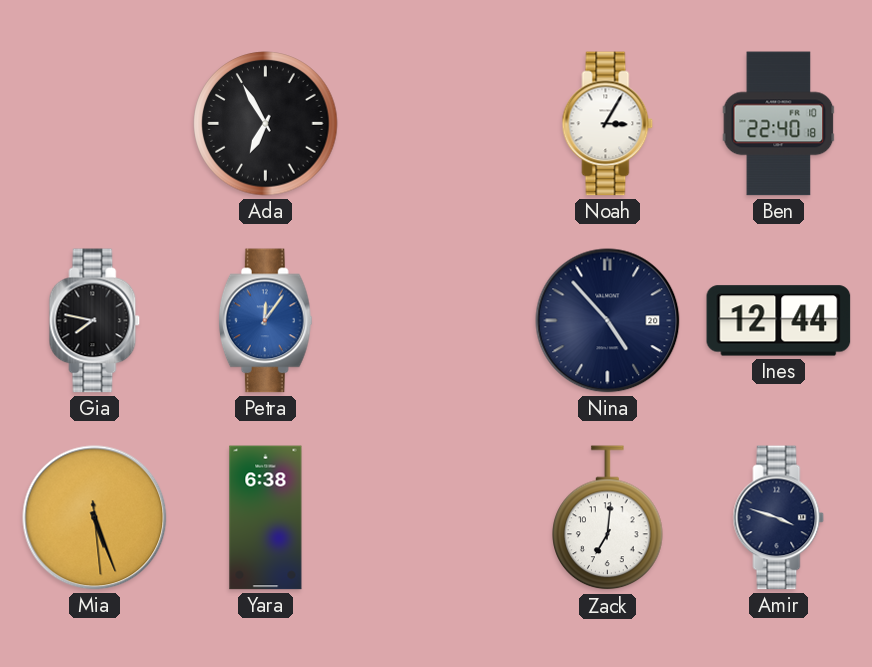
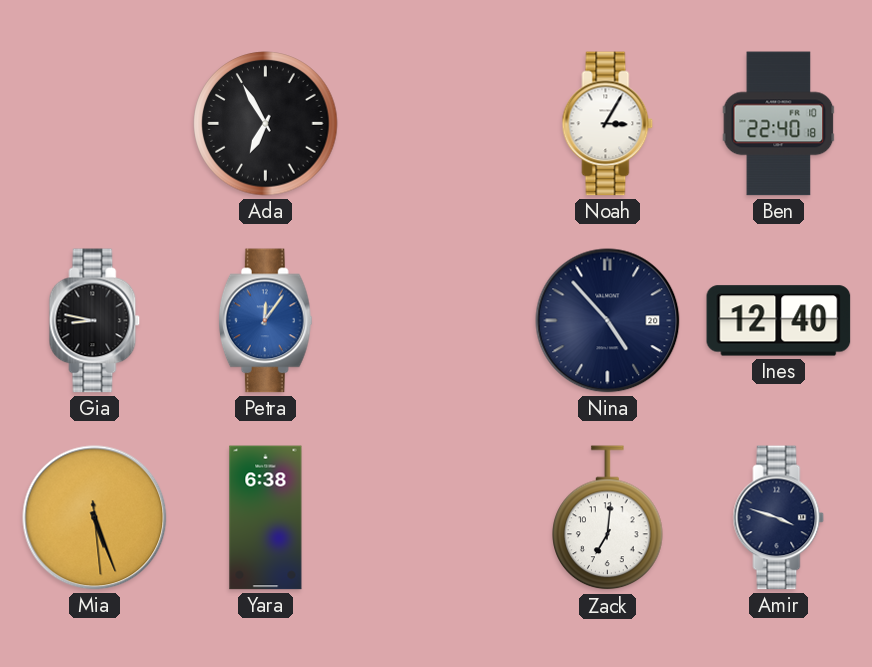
Gia: 7:47 -> 8:47 (95, 321)
Ines: 12:44 -> 12:40 (779, 321)
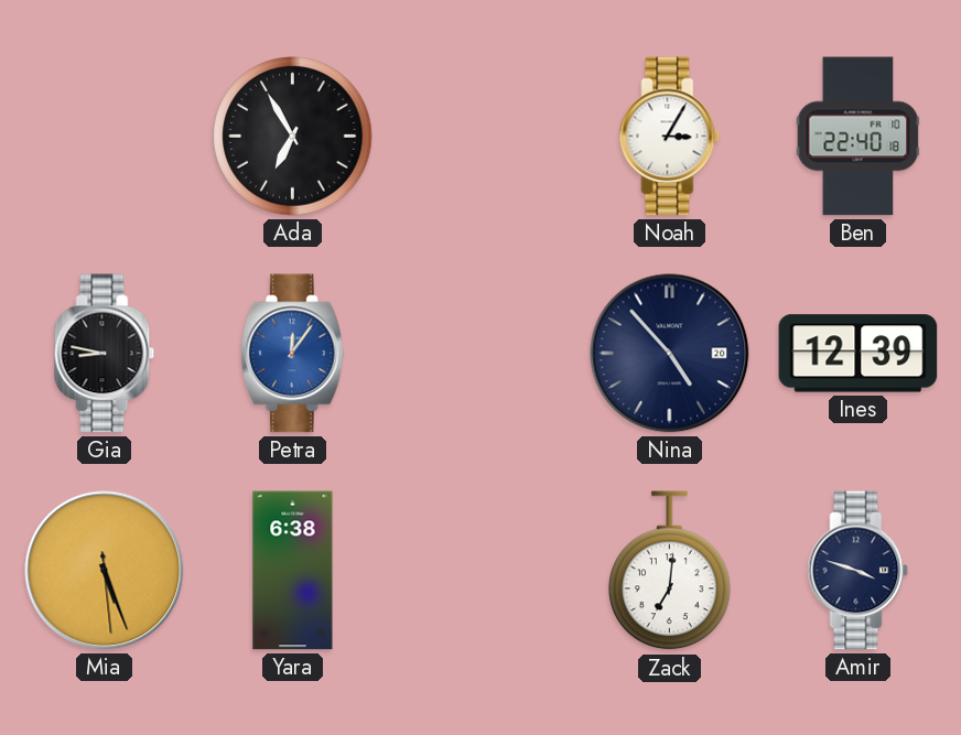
Ines: 12:40 -> 12:39 (859, 354)
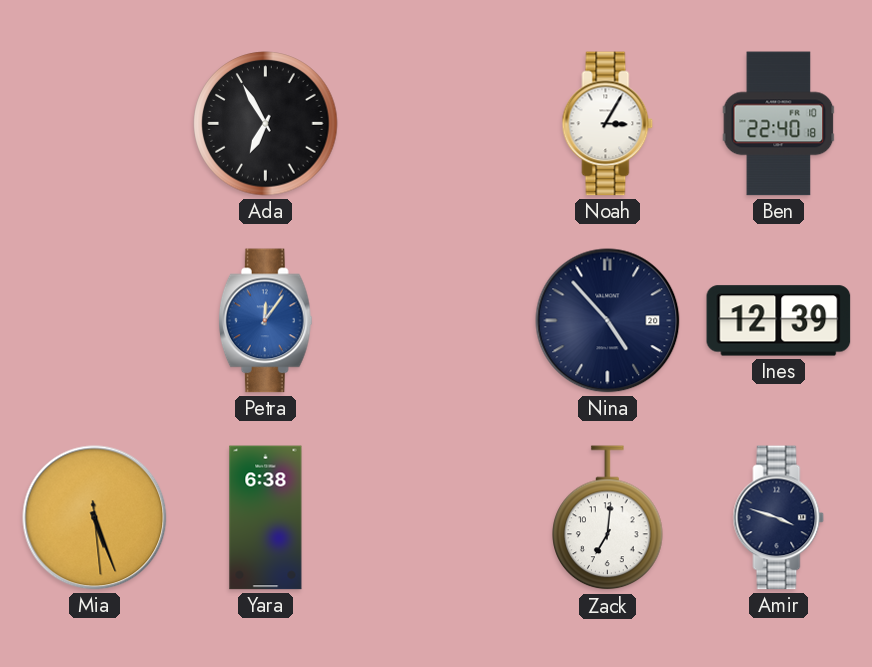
Gia: 8:47 -> none (105, 354)
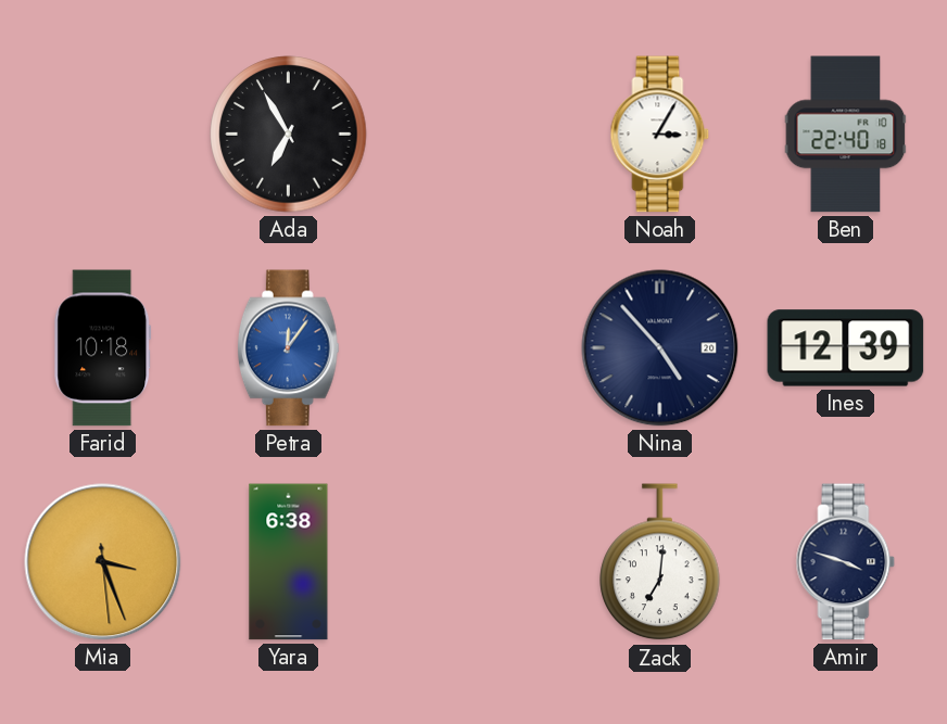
Farid: none -> 10:18 (103, 348)
Mia: 5:26 -> 3:26 (103, 562)
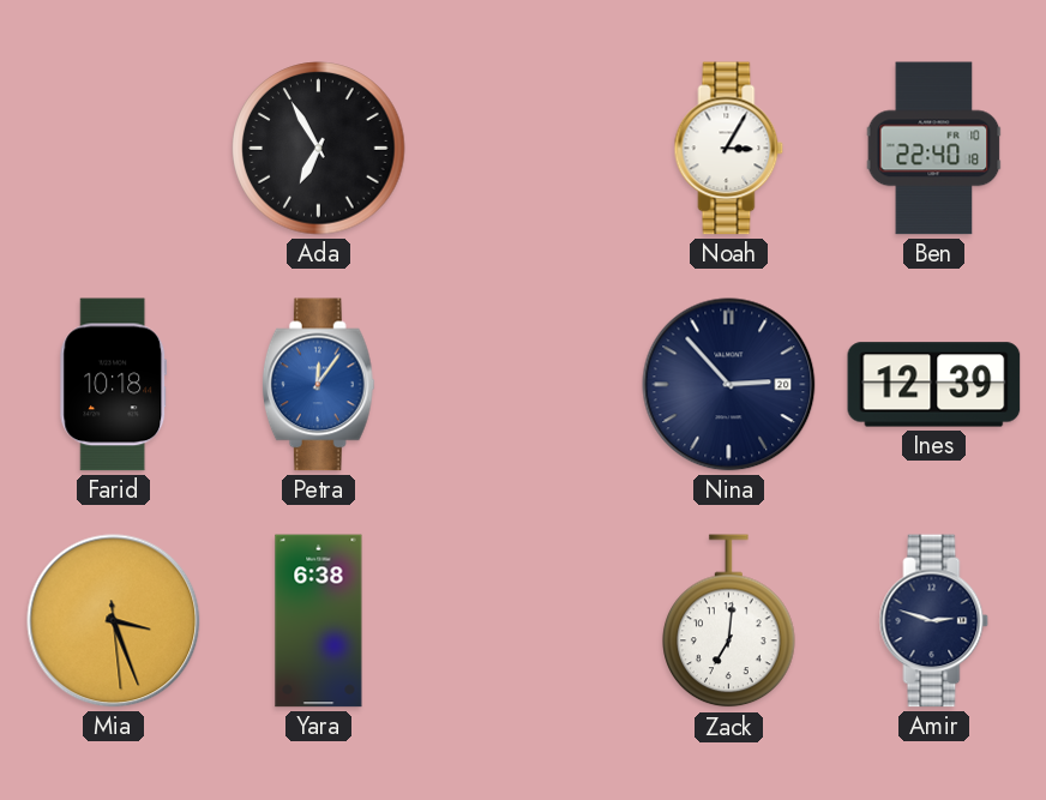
Nina: 4:53 -> 2:53 (729, 385)
Amir: 3:48 -> 2:48 (934, 621)
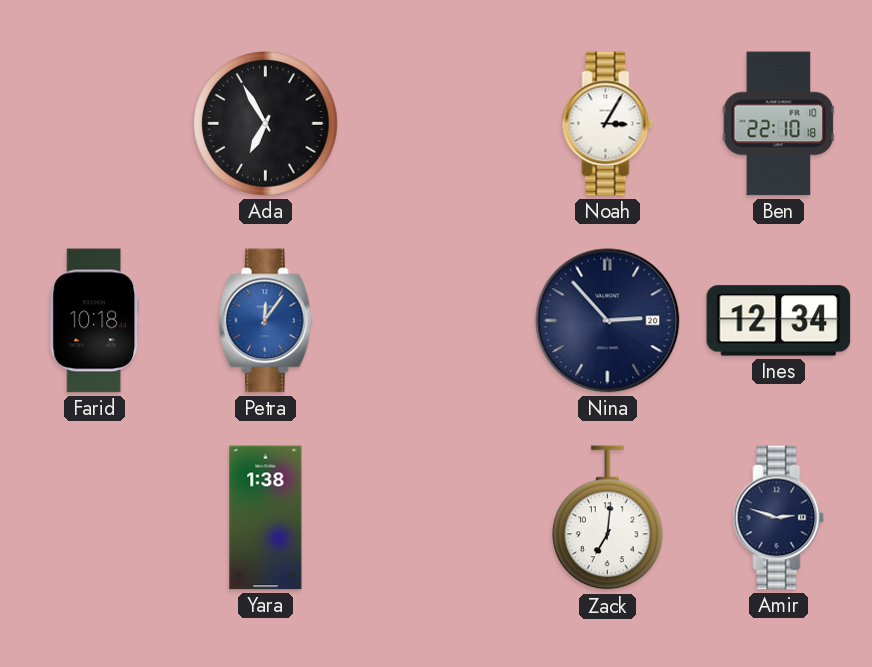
Ben: 22:40 -> 22:10 (779, 124)
Ines: 12:39 -> 12:34 (779, 321)
Mia: 3:26 -> none (114, 621)
Yara: 6:38 -> 1:38 (266, 518)
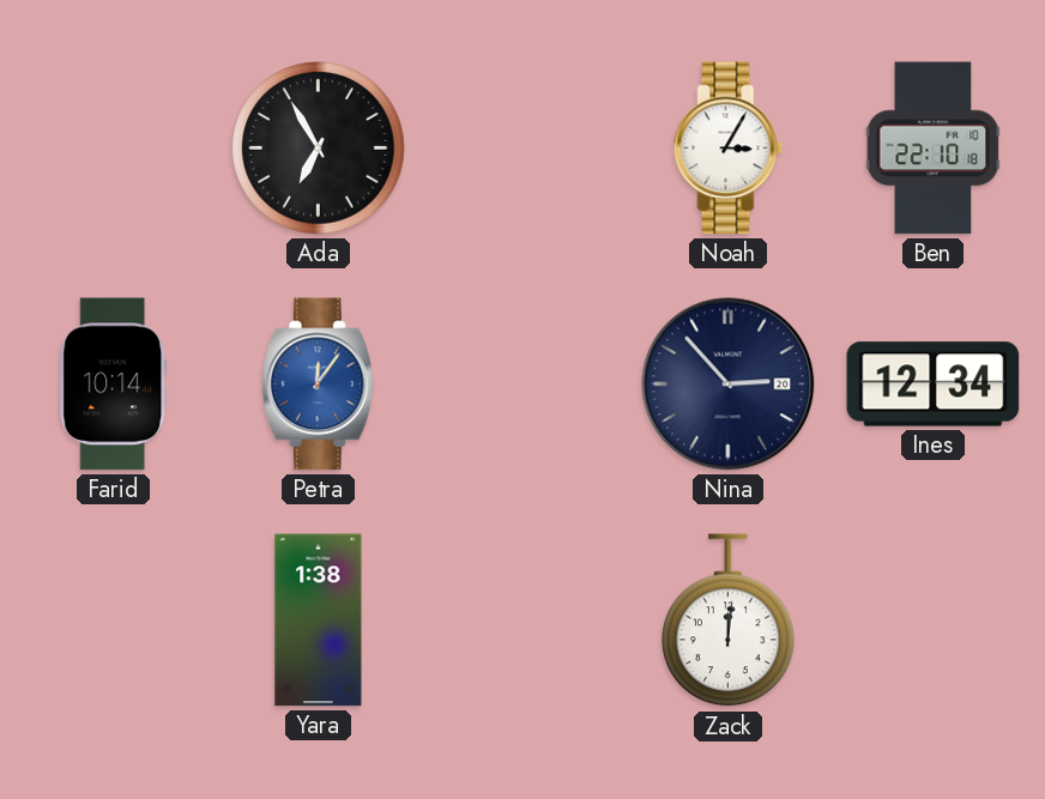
Farid: 10:18 -> 10:14 (114, 385)
Zack: 7:01 -> 12:01 (729, 621)
Amir: 2:48 -> none (779, 518)
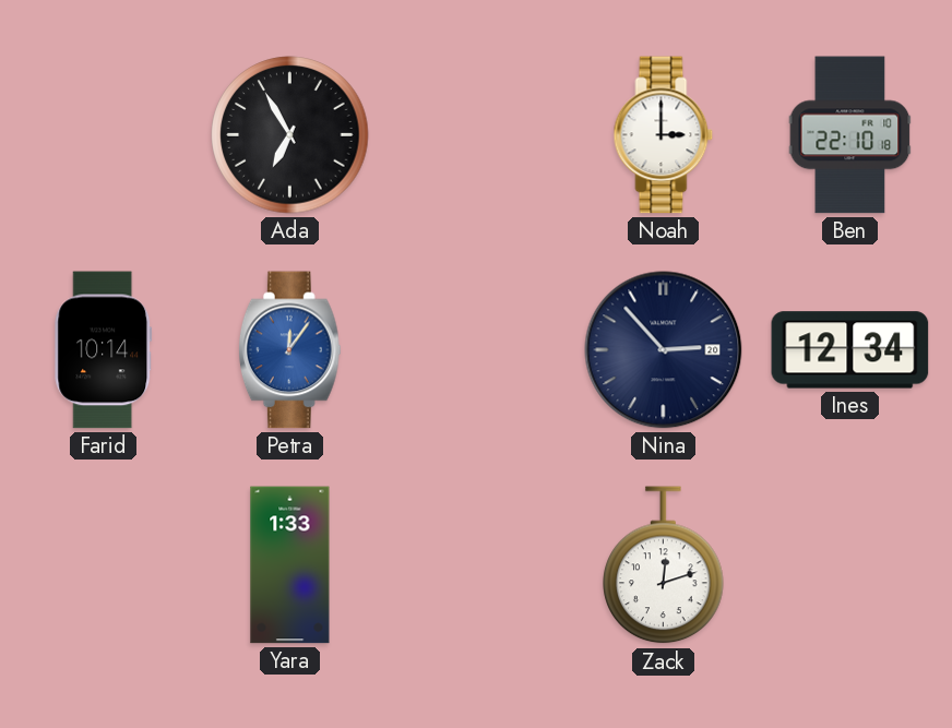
Noah: 3:05 -> 3:00 (664, 135)
Yara: 1:38 -> 1:33 (290, 565)
Zack: 12:01 -> 12:12 (664, 565)
